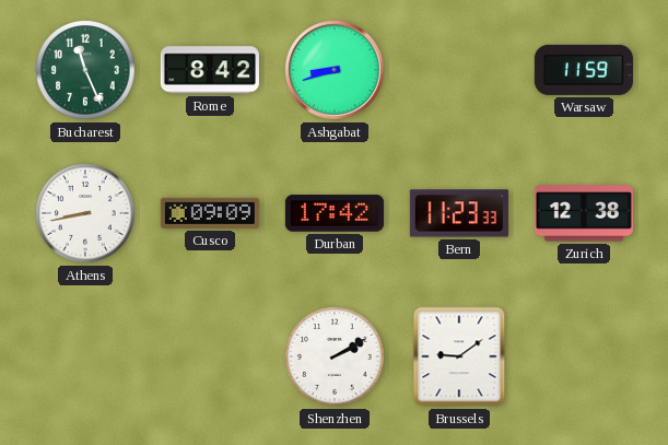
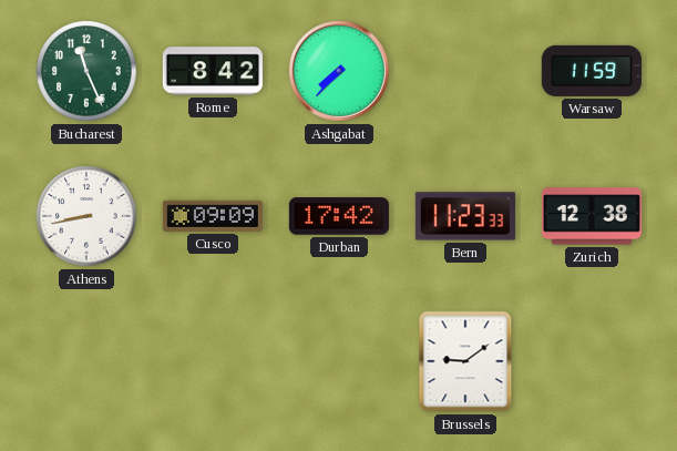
Ashgabat: 8:42 -> 7:37 (339, 71)
Shenzhen: 2:10 -> none (335, 356)
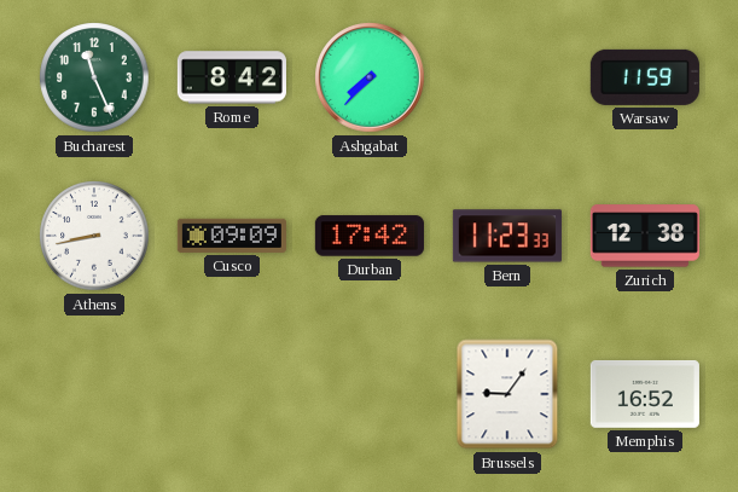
Brussels: 9:09 -> 9:06 (507, 394)
Memphis: none -> 16:52 (645, 394)
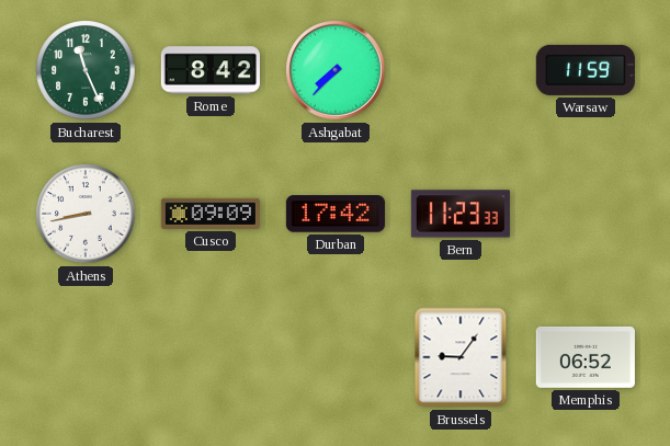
Zurich: 12:38 -> none (645, 236)
Memphis: 16:52 -> 06:52 (586, 357)
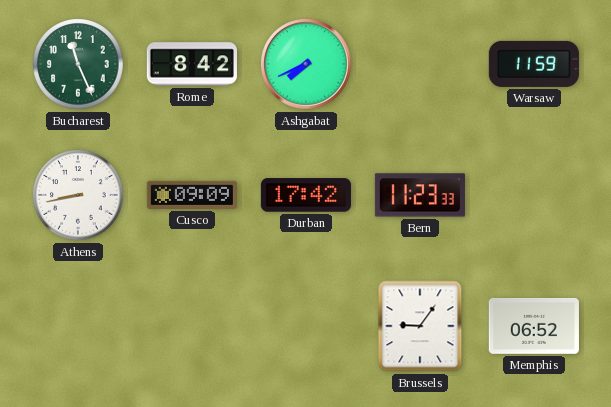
Ashgabat: 7:37 -> 7:41 (306, 64)
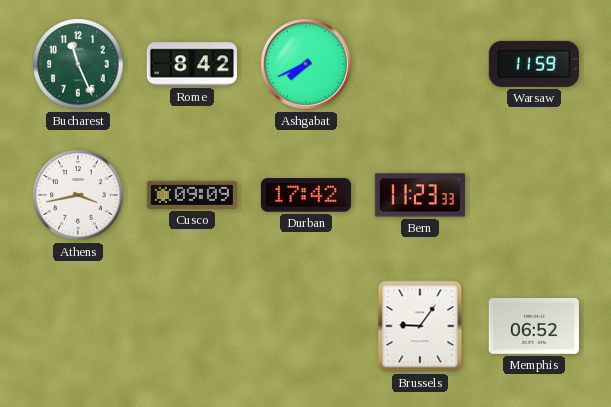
Athens: 8:43 -> 3:43 (78, 195)
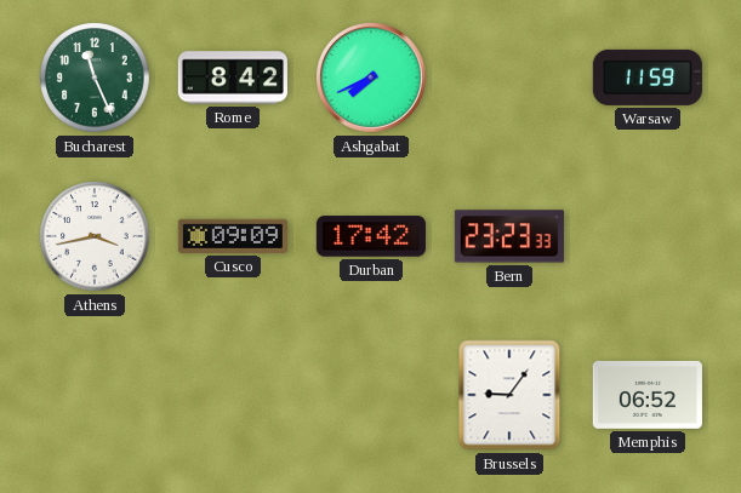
Bern: 11:23 -> 23:23 (509, 236)
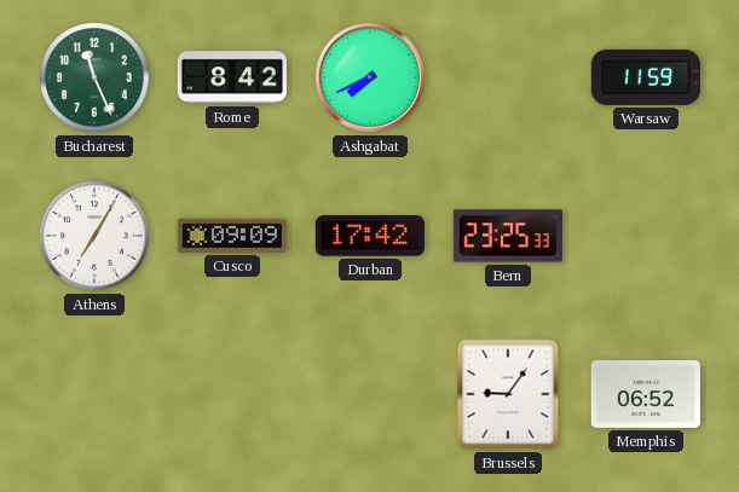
Athens: 3:43 -> 7:05 (94, 236)
Bern: 23:23 -> 23:25 (508, 236)
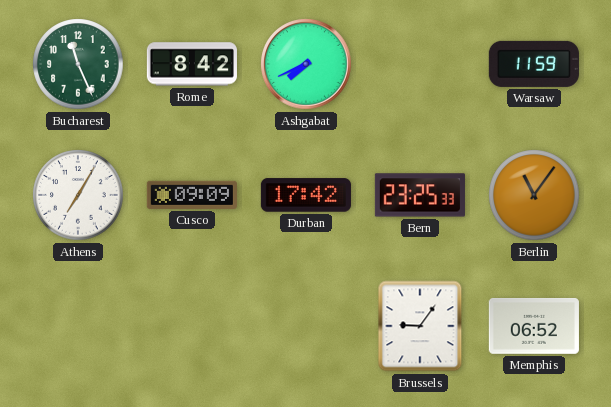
Berlin: none -> 11:06 (534, 195)
